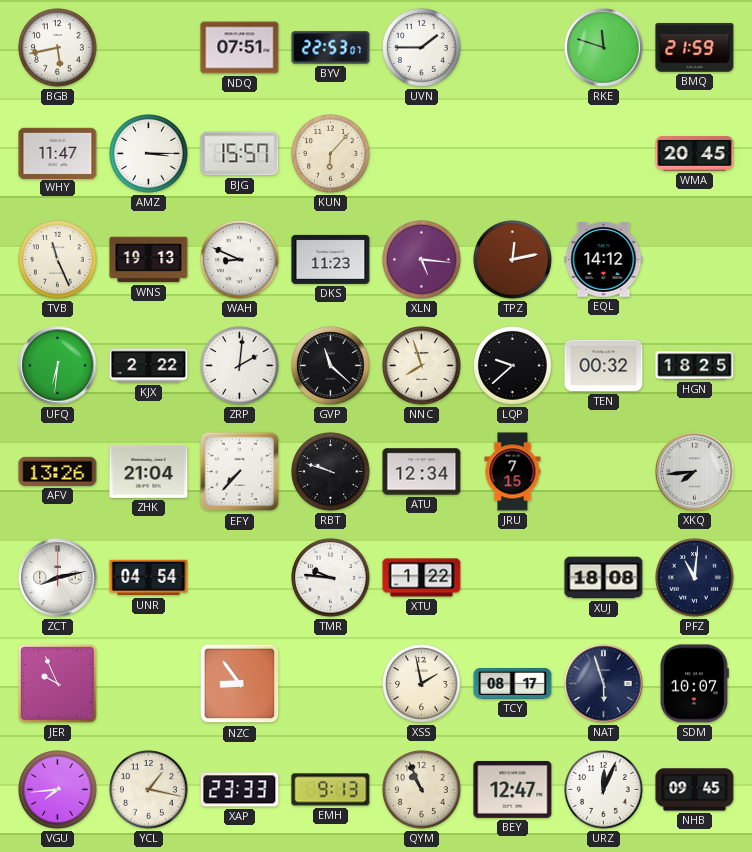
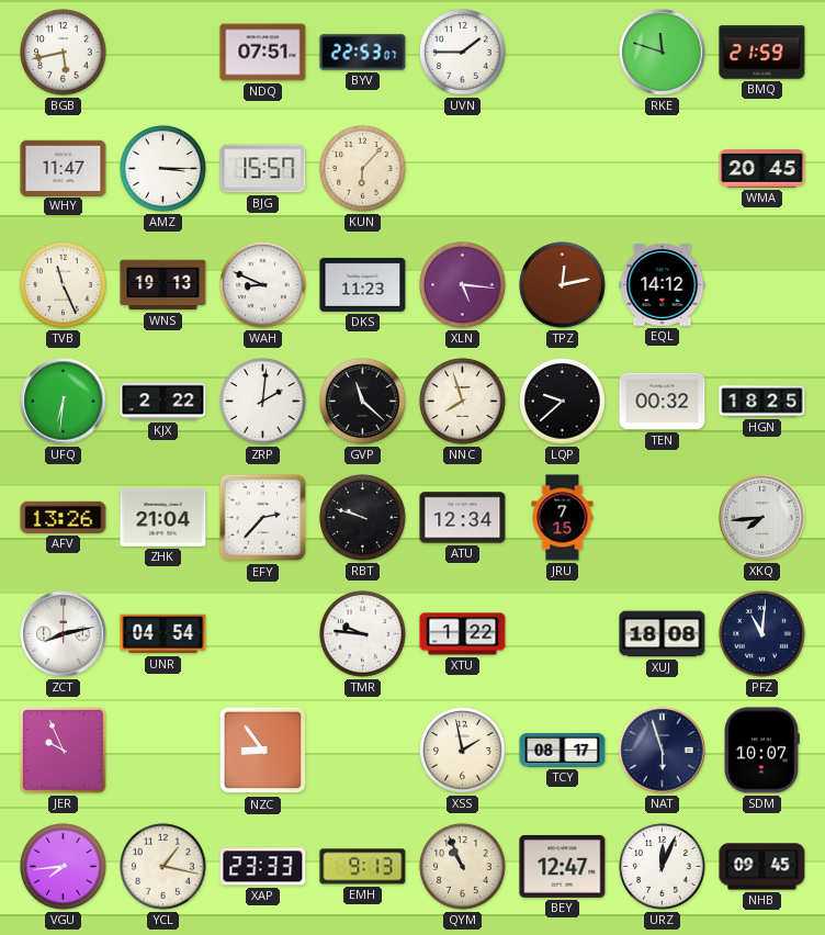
EFY: 7:37 -> 2:37 (263, 518)
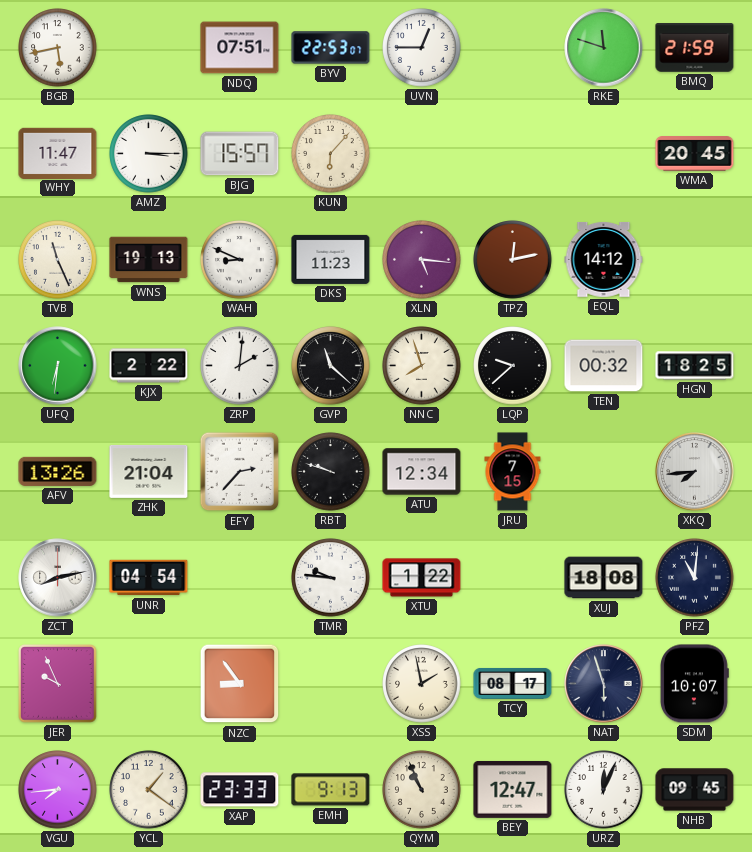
UVN: 1:45 -> 12:45 (422, 48)
YCL: 1:17 -> 1:21 (149, 790)
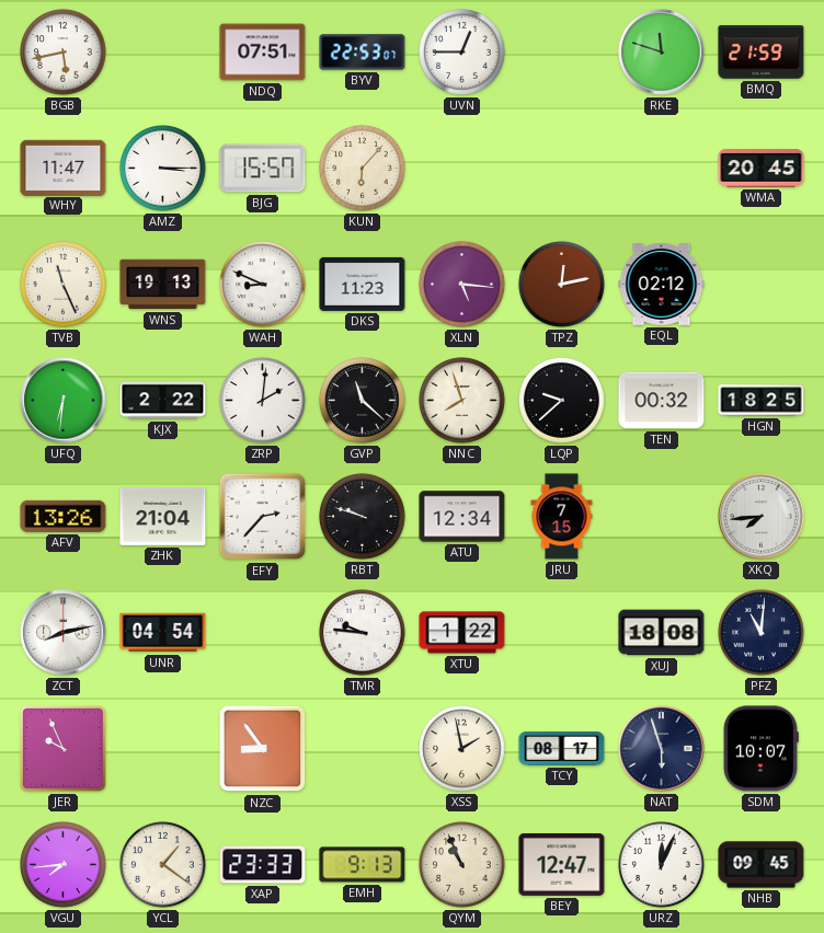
EQL: 14:12 -> 02:12 (662, 285)
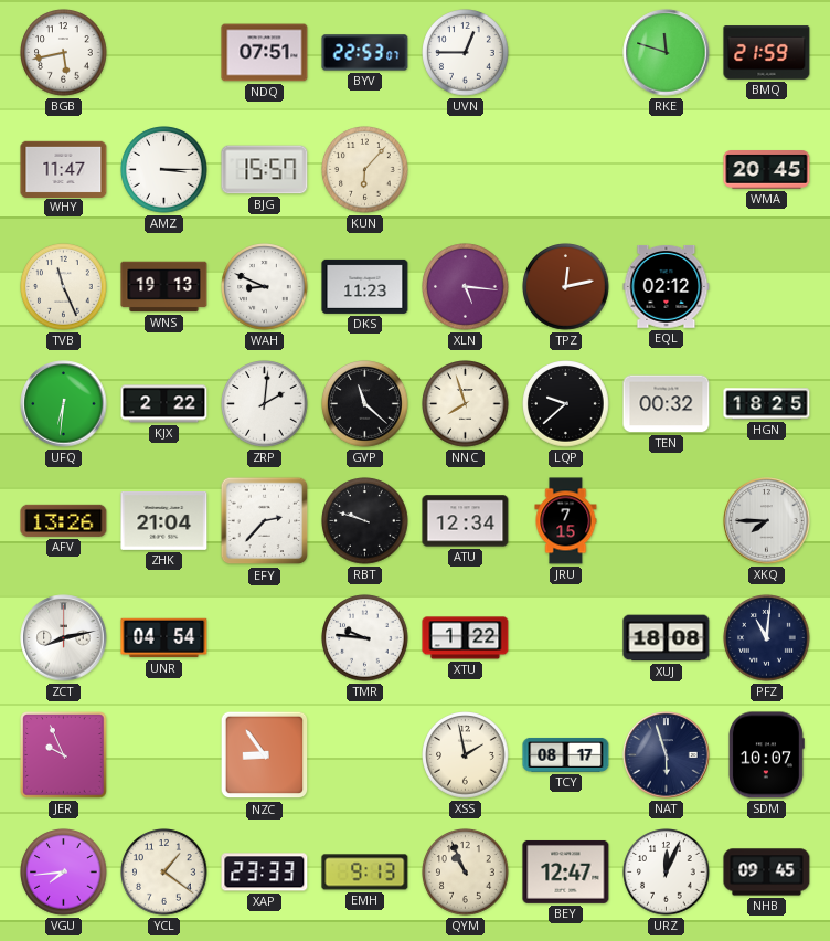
XKQ: 7:44 -> 7:45 (767, 521)
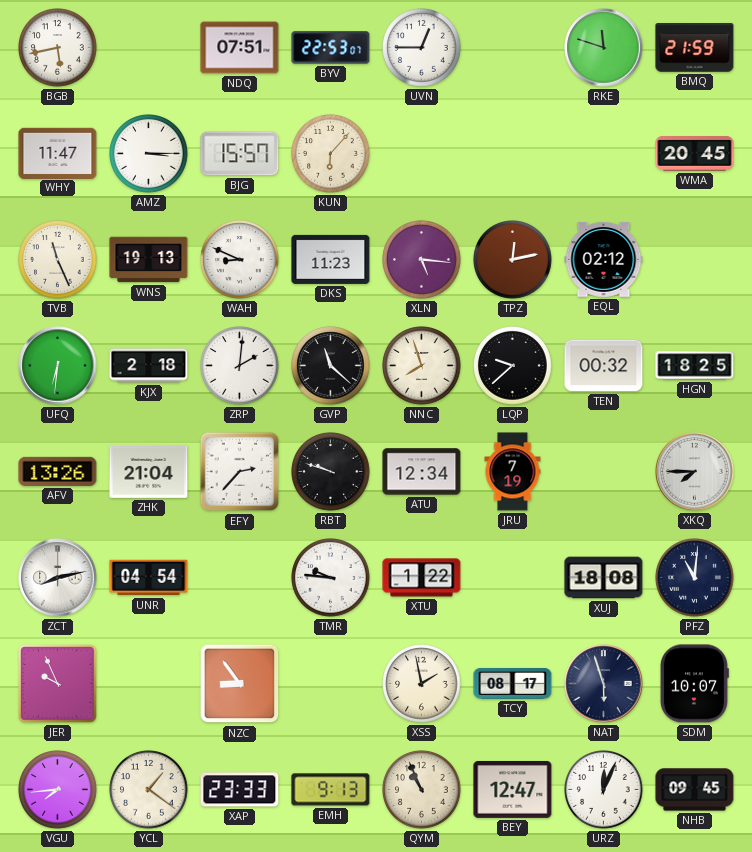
KJX: 2:22 -> 2:18 (149, 366)
JRU: 7:15 -> 7:19 (513, 472)
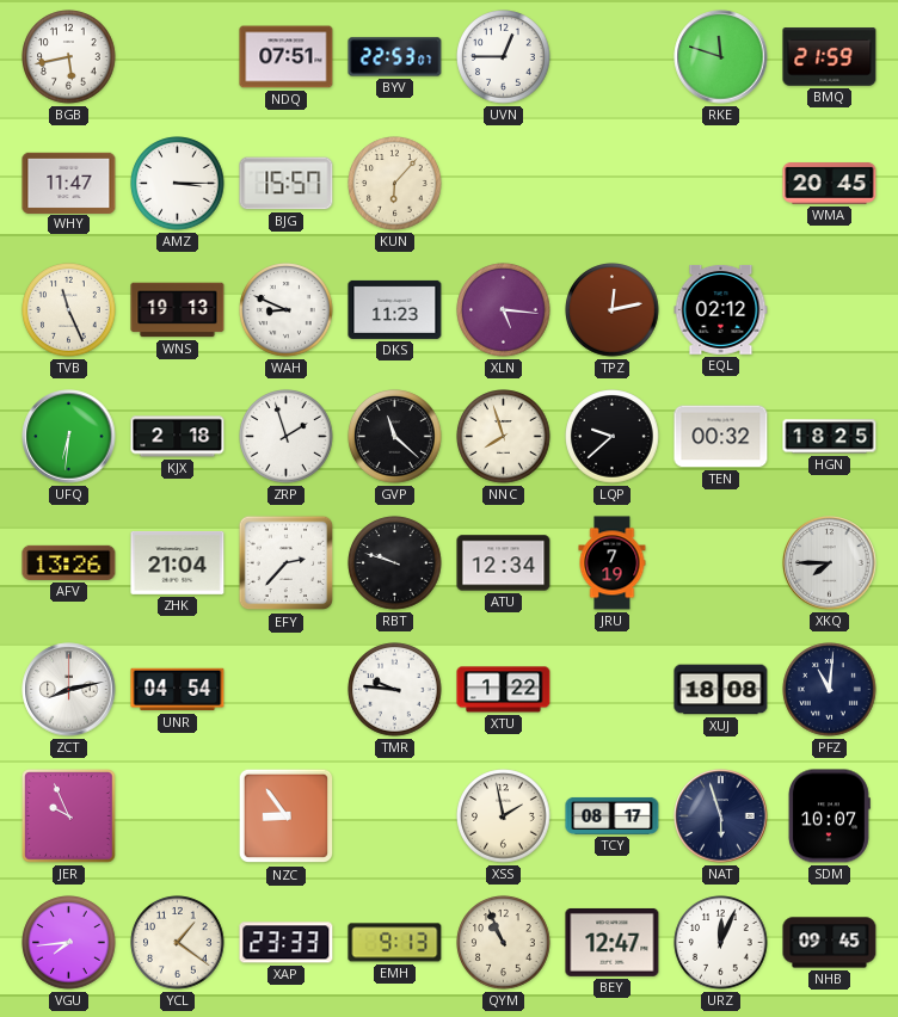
ZRP: 2:01 -> 1:57 (287, 437)
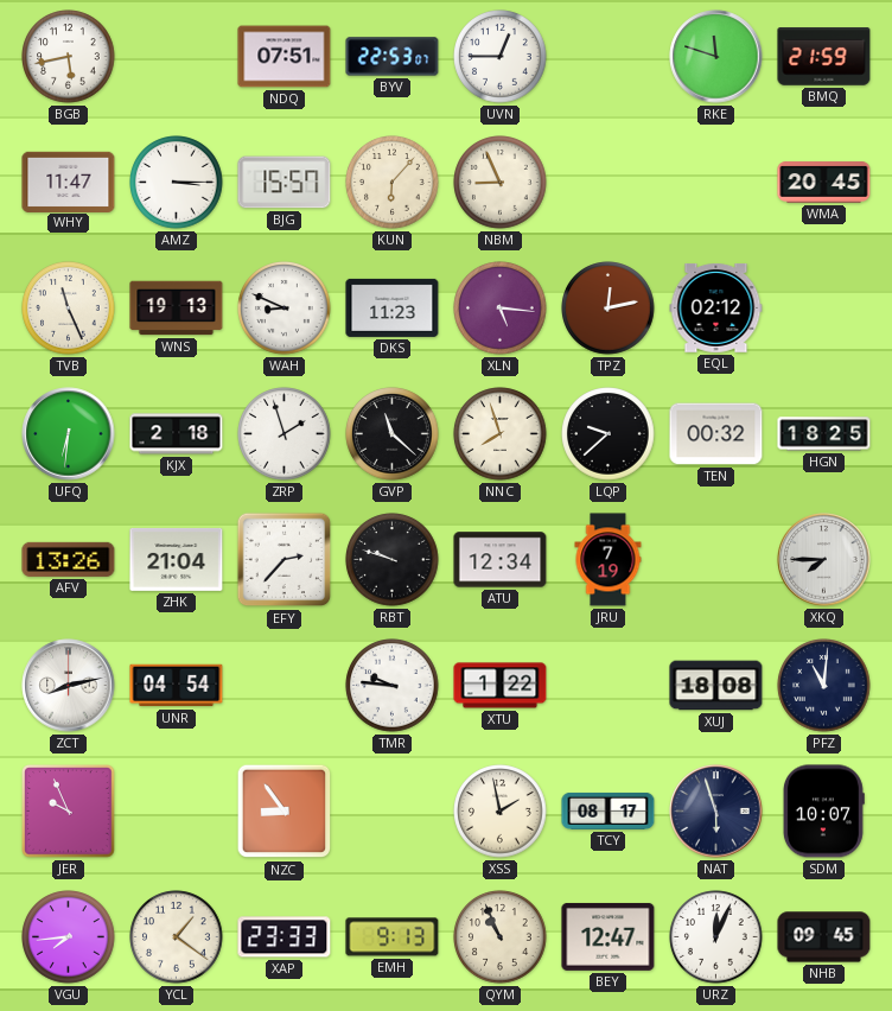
NBM: none -> 8:56 (501, 183)
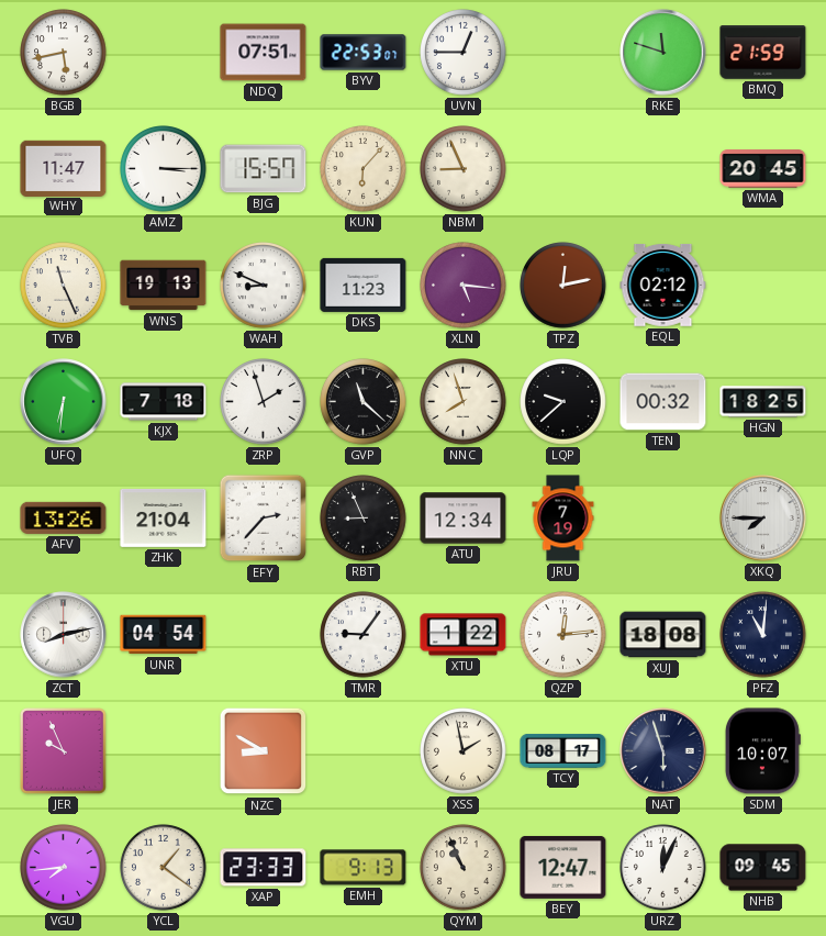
KJX: 2:18 -> 7:18 (164, 402)
RBT: 9:48 -> 8:56 (364, 519)
TMR: 9:46 -> 9:06 (364, 635)
QZP: none -> 12:14 (563, 635)
NZC: 8:54 -> 8:50 (264, 751)
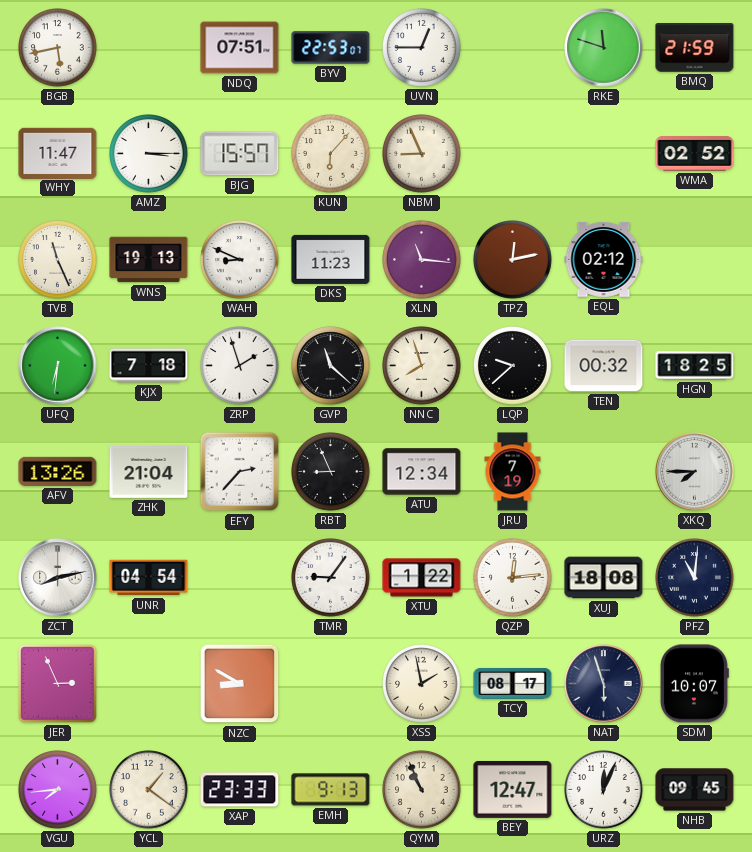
WMA: 20:45 -> 02:52 (695, 154)
XLN: 5:16 -> 11:16 (422, 260)
JER: 9:56 -> 2:56 (58, 684)
